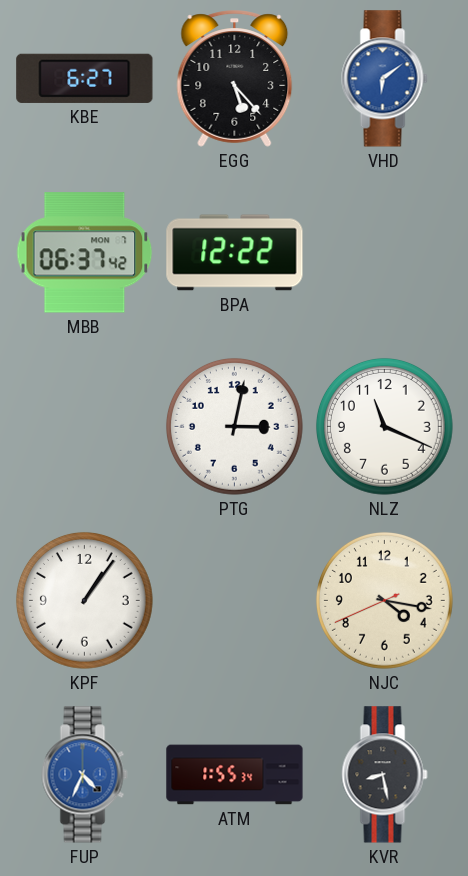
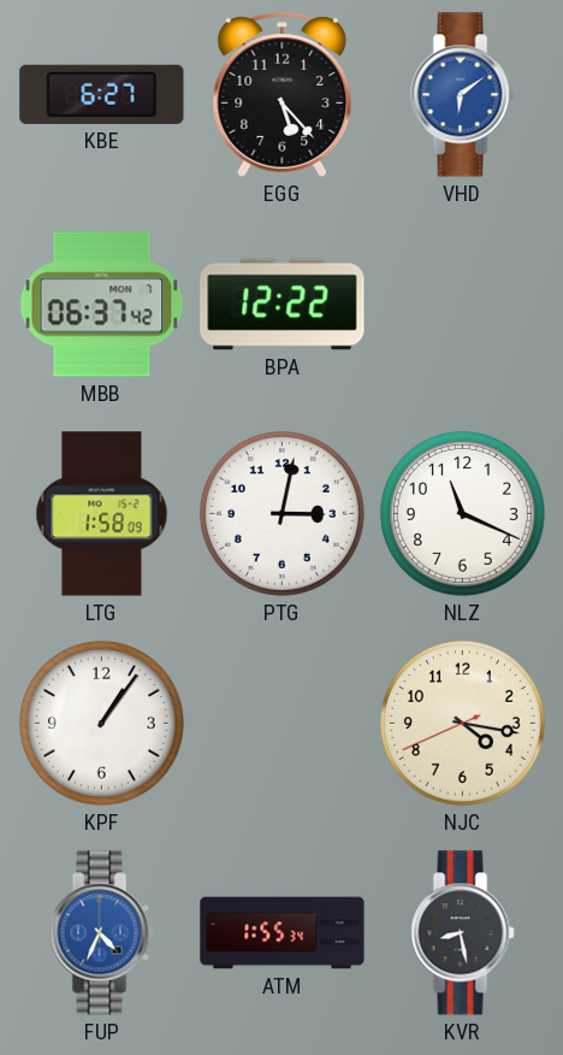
LTG: none -> 1:58 (102, 514)
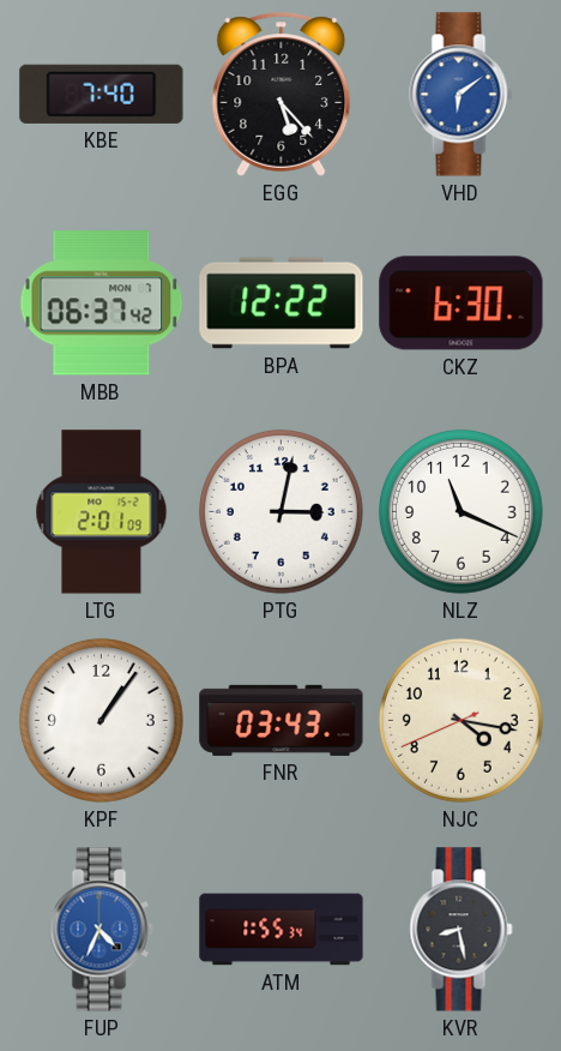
KBE: 6:27 -> 7:40 (102, 94)
CKZ: none -> 6:30 (462, 304)
LTG: 1:58 -> 2:01 (102, 512)
FNR: none -> 03:43 (282, 720)
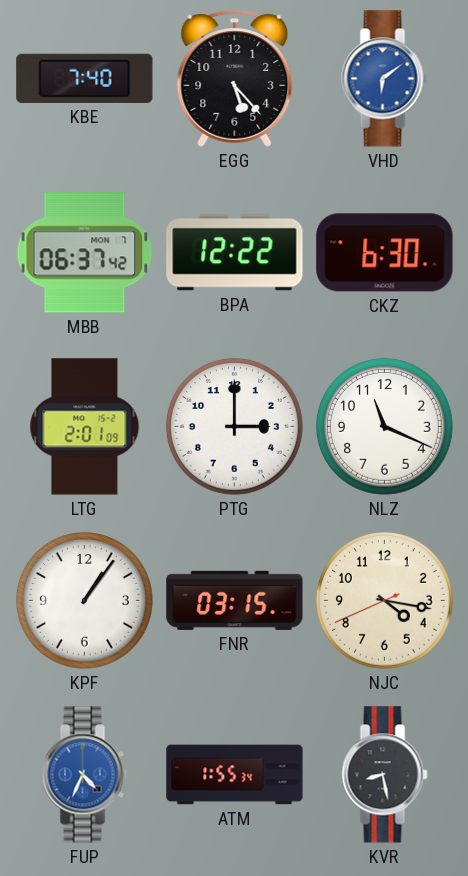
PTG: 3:02 -> 3:00 (234, 426)
FNR: 03:43 -> 03:15 (235, 600)
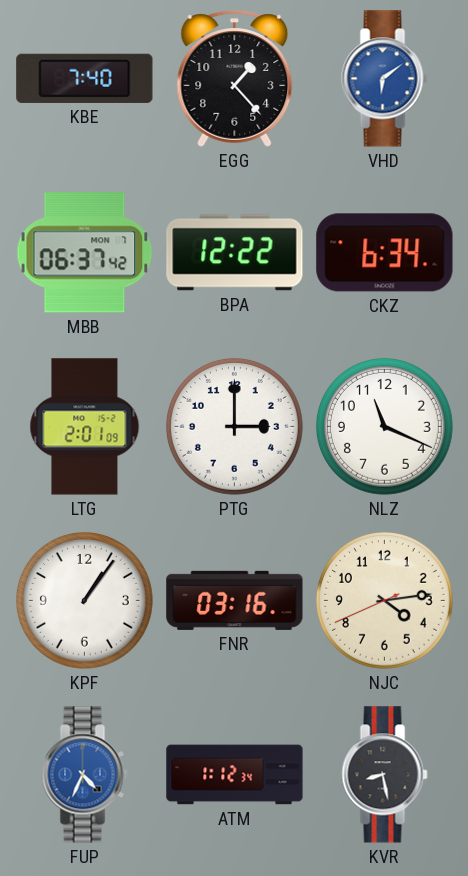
EGG: 5:23 -> 1:23 (235, 79)
CKZ: 6:30 -> 6:34 (385, 253)
FNR: 03:15 -> 03:16 (235, 600)
NJC: 4:16 -> 4:13 (384, 600)
ATM: 1:55 -> 1:12 (235, 775)
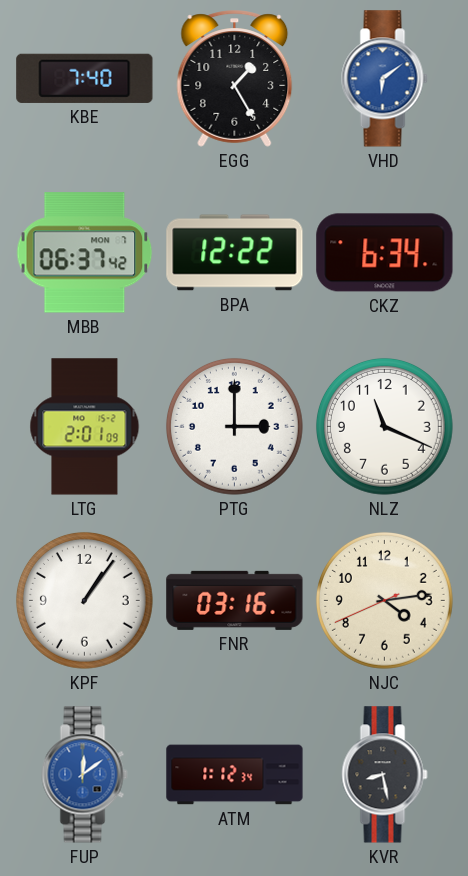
EGG: 1:23 -> 1:25 (235, 79)
FUP: 4:34 -> 12:09 (85, 775)
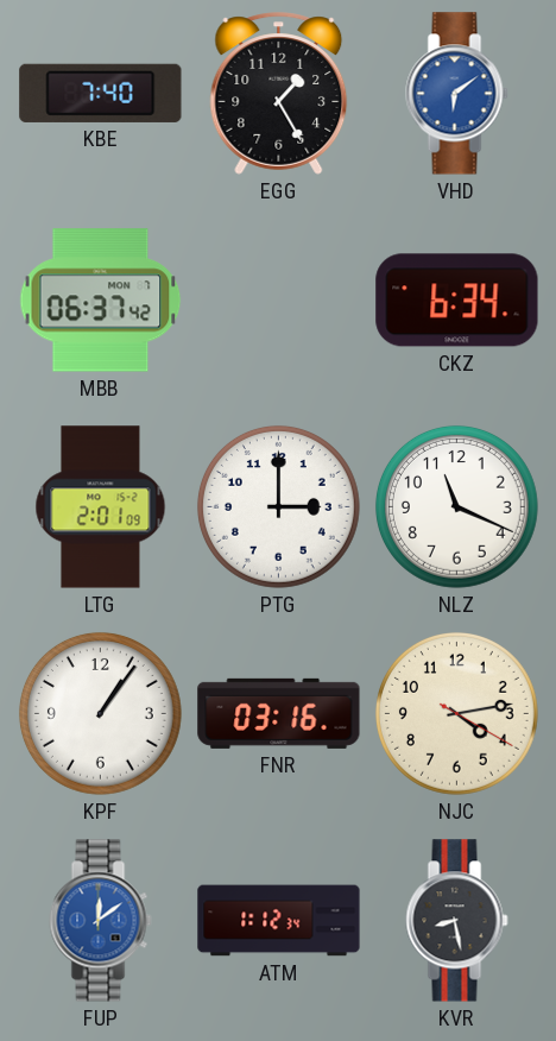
BPA: 12:22 -> none (235, 253)
NJC: 4:13:41 -> 4:13:20 (456, 713)
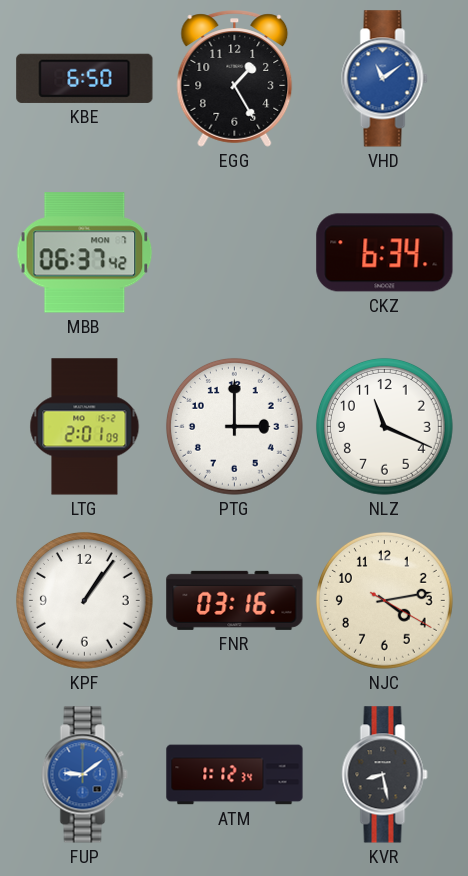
KBE: 7:40 -> 6:50 (85, 78)
VHD: 6:09 -> 11:09 (385, 79)
FUP: 12:09 -> 9:09 (85, 775)
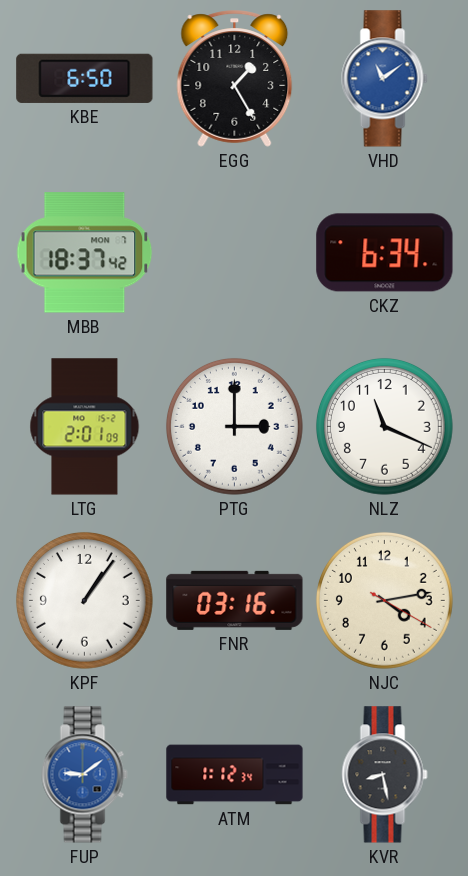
MBB: 06:37 -> 18:37 (85, 253)
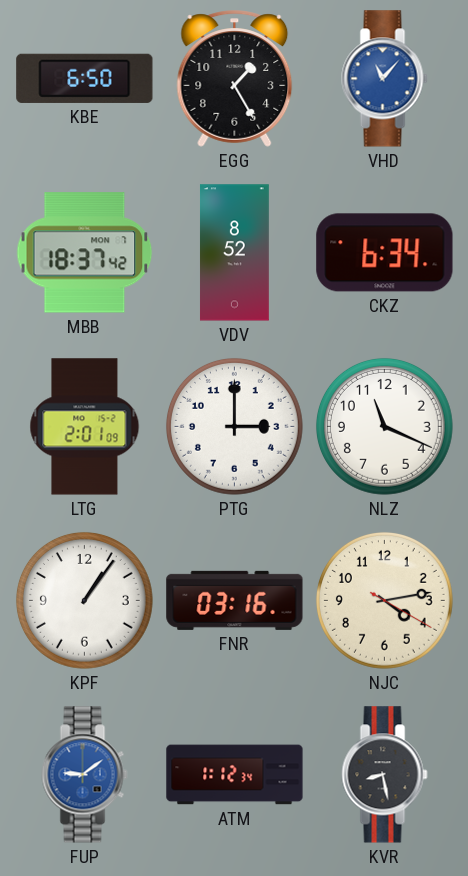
VHD: 11:09 -> 11:07 (385, 79)
VDV: none -> 8:52 (234, 253)
